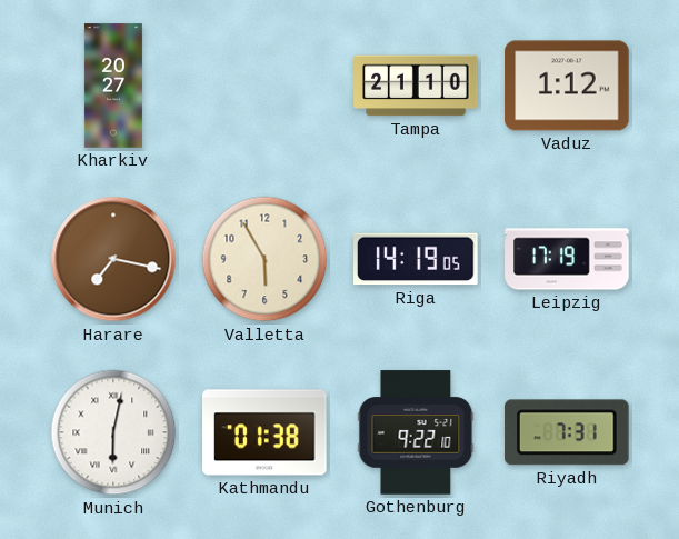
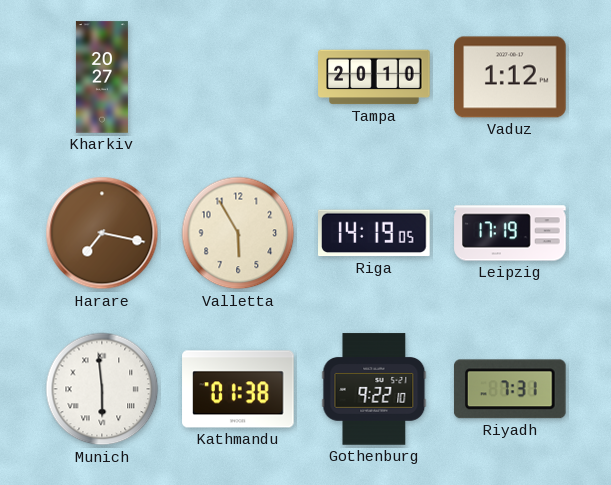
Tampa: 21:10 -> 20:10 (374, 77)
Munich: 6:02 -> 5:59 (102, 389)
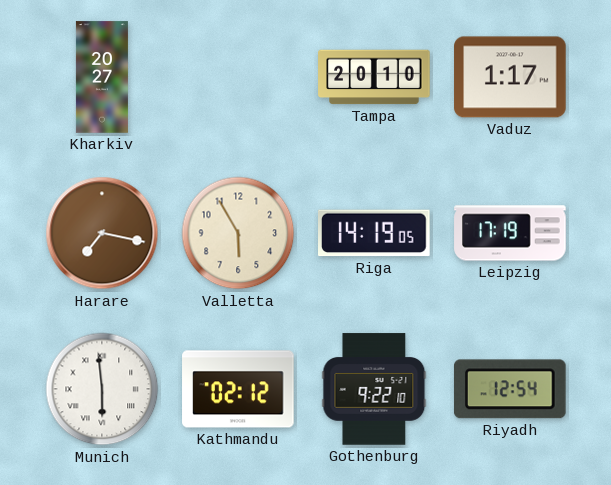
Vaduz: 1:12 -> 1:17 (510, 77)
Kathmandu: 01:38 -> 02:12 (238, 389)
Riyadh: 7:31 -> 12:54 (510, 389)
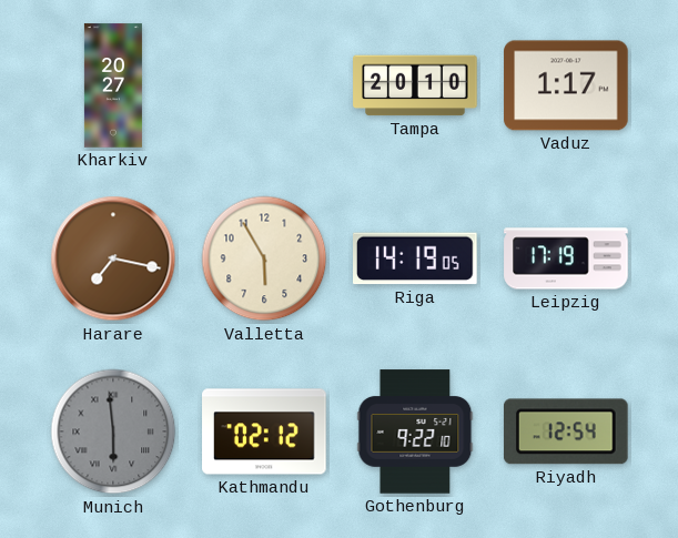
Munich dial: white -> grey (113, 432)
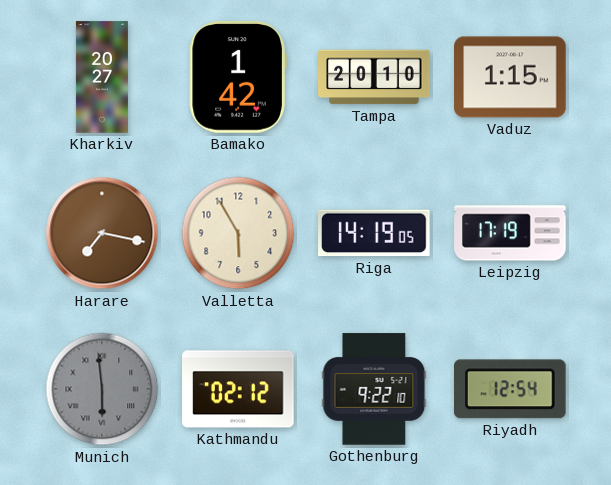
Bamako: none -> 1:42 (238, 77)
Vaduz: 1:17 -> 1:15 (510, 77)
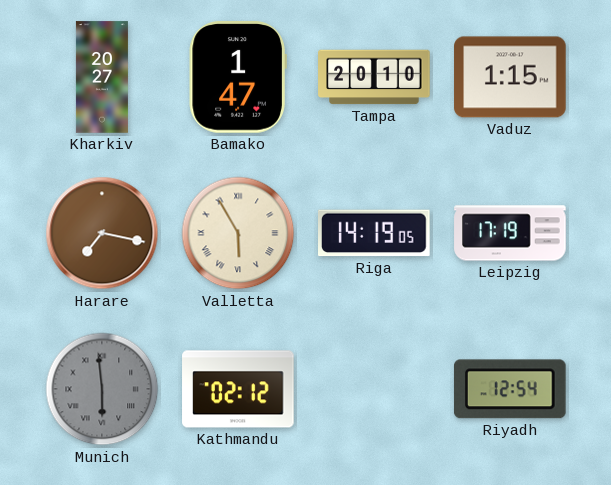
Bamako: 1:42 -> 1:47 (238, 77)
Valletta numerals: Arabic -> Roman (238, 233)
Gothenburg: 9:22 -> none (374, 389)
